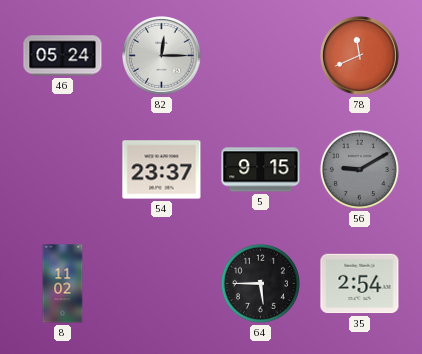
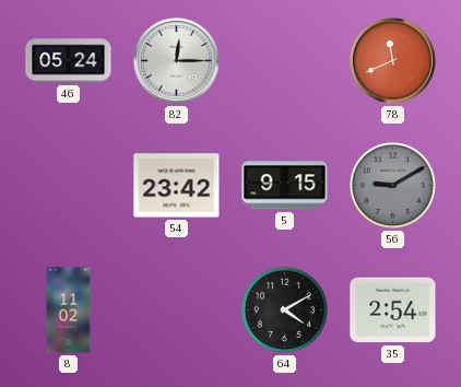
54: 23:37 -> 23:42 (177, 186)
64: 5:45 -> 4:10 (284, 309)
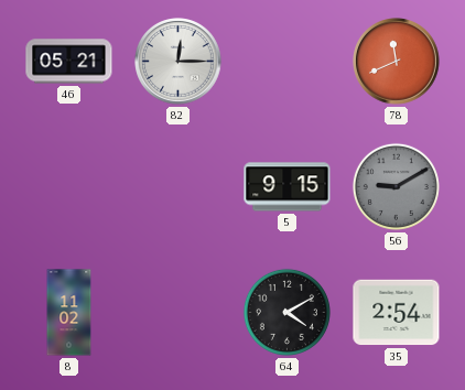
46: 05:24 -> 05:21 (69, 62)
54: 23:42 -> none (177, 186)
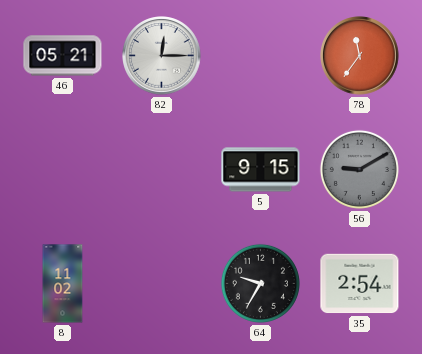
78: 11:41 -> 11:36 (360, 56)
64: 4:10 -> 9:35 (260, 283)
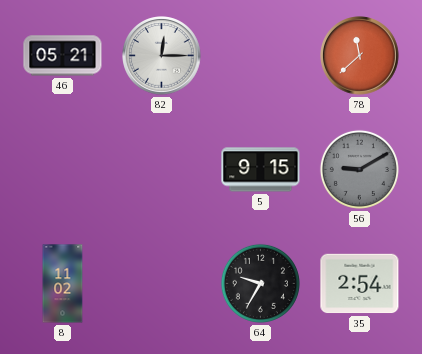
78: 11:36 -> 11:38 (360, 56)
